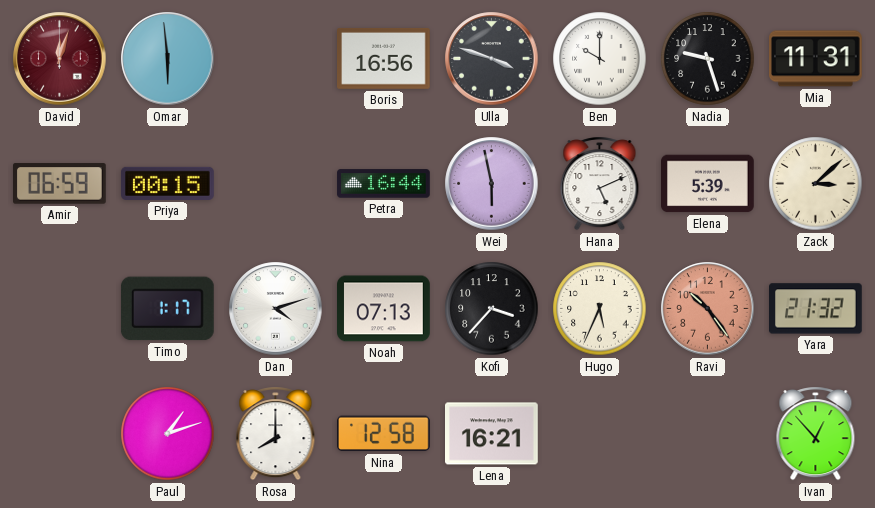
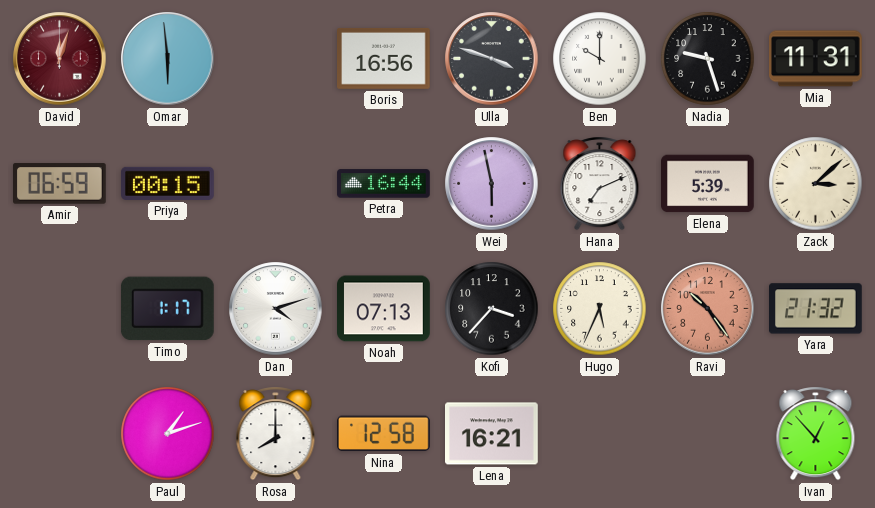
Hana: 5:11 -> 7:11 (600, 184)
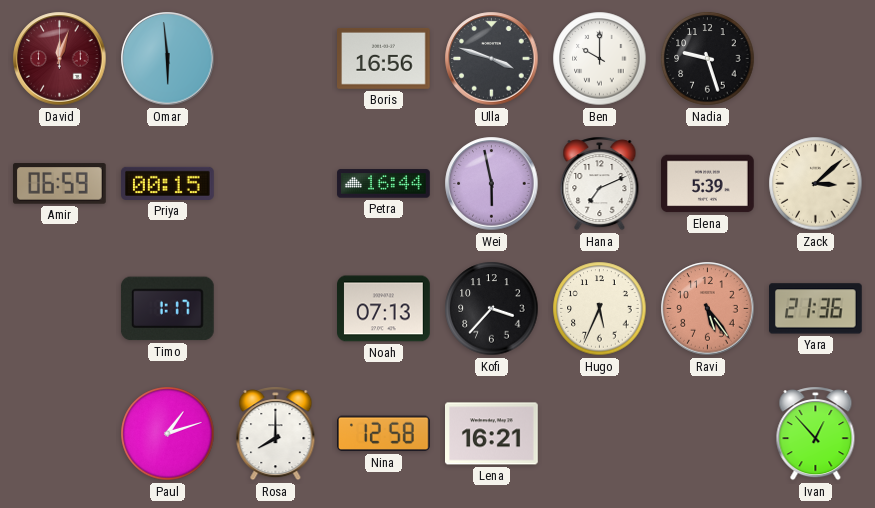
Mia: 11:31 -> none (816, 59)
Dan: 4:12 -> none (276, 309)
Ravi: 10:24 -> 5:24 (708, 309)
Yara: 21:32 -> 21:36 (816, 309)
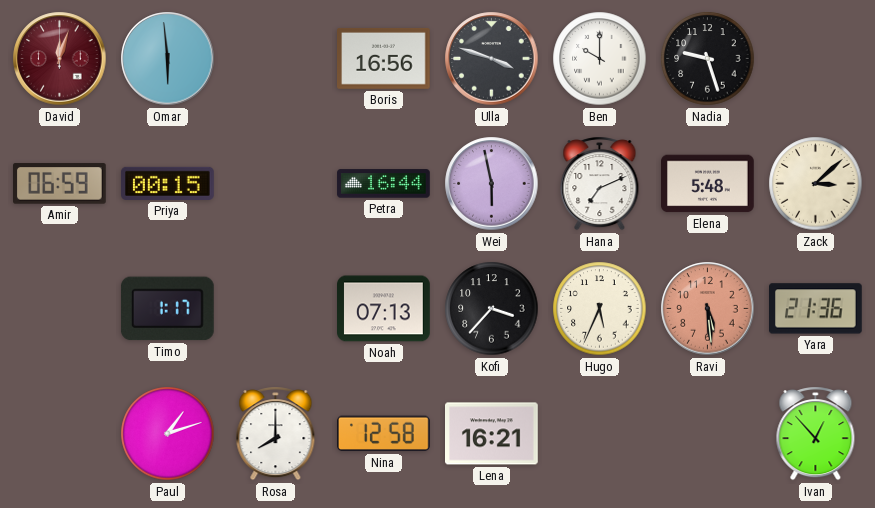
Elena: 5:39 -> 5:48 (708, 184)
Ravi: 5:24 -> 5:29 (708, 309)
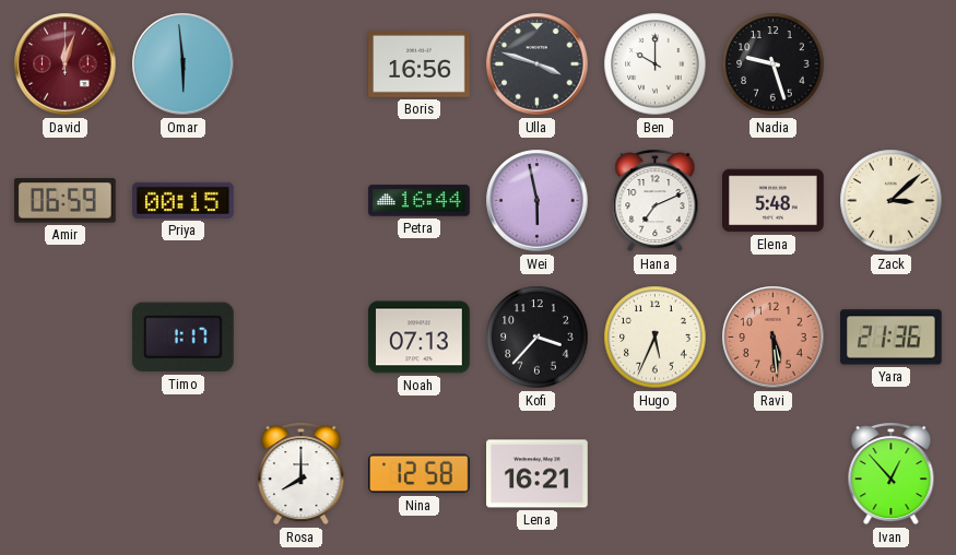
Paul: 1:12 -> none (168, 434)
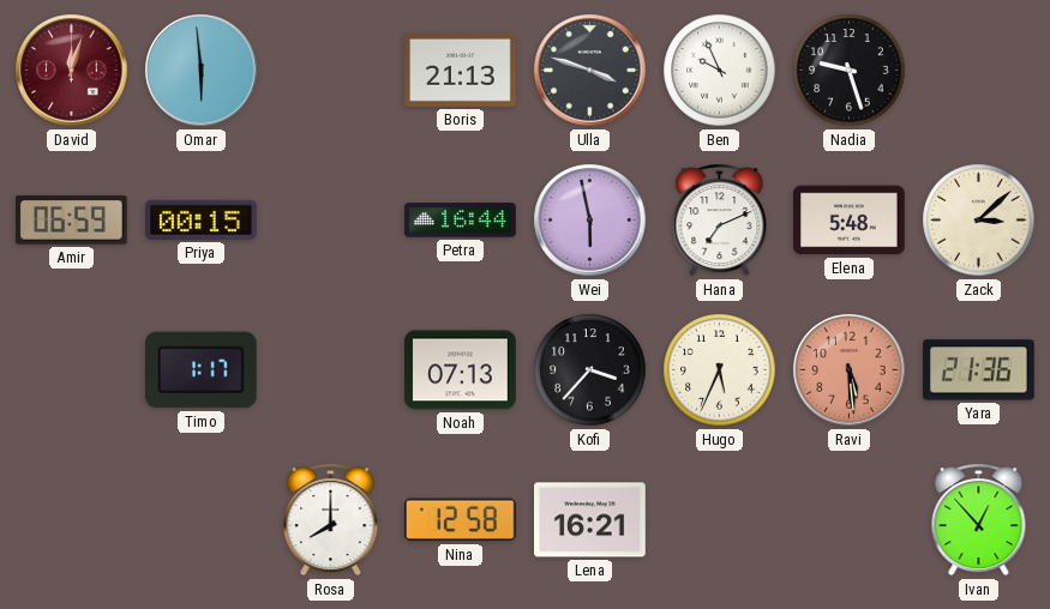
Boris: 16:56 -> 21:13 (461, 70)
Ben: 10:00 -> 9:56 (720, 71)
